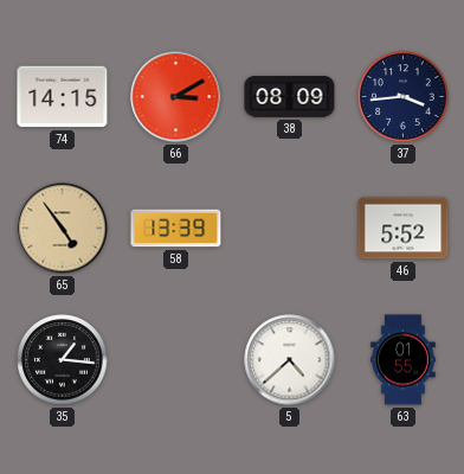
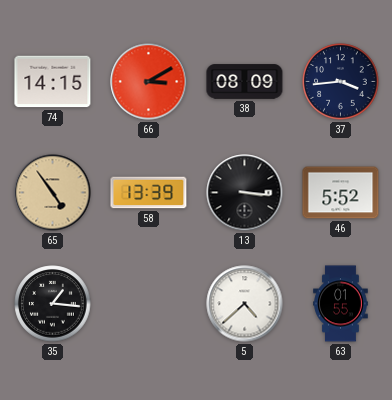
13: none -> 3:16 (245, 193)
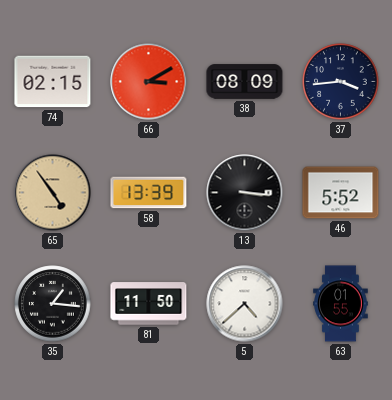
74: 14:15 -> 02:15 (53, 82)
81: none -> 11:50 (149, 304)
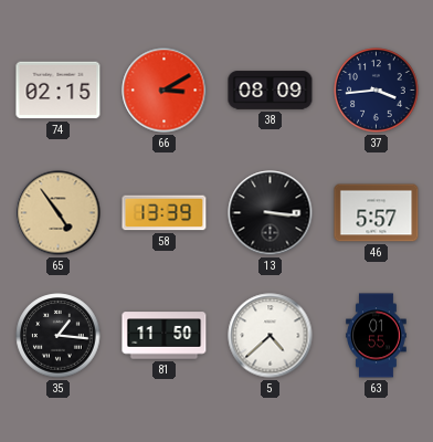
46: 5:52 -> 5:57 (377, 213)
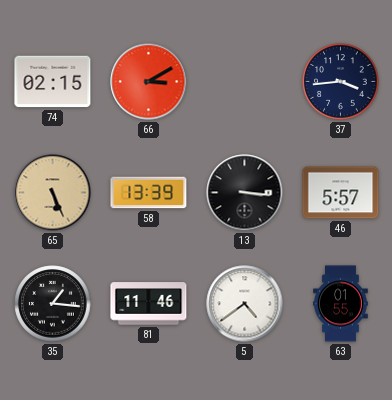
38: 08:09 -> none (271, 91)
65: 4:54 -> 5:26 (53, 193)
81: 11:50 -> 11:46 (149, 304)
5: 4:38 -> 4:39 (245, 304)
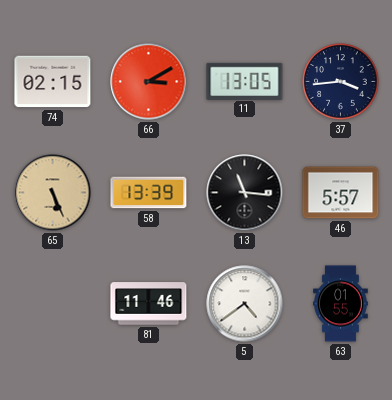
11: none -> 13:05 (245, 81)
13: 3:16 -> 11:16 (245, 193)
35: 1:16 -> none (53, 304)
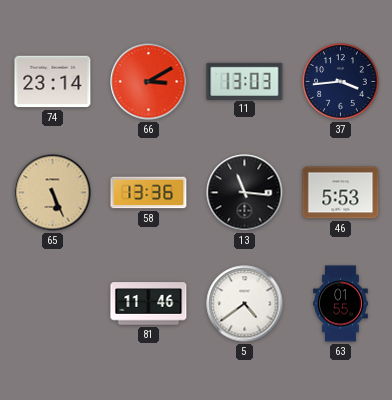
74: 02:15 -> 23:14 (53, 82)
11: 13:05 -> 13:03 (245, 81)
58: 13:39 -> 13:36 (149, 193)
46: 5:57 -> 5:53 (341, 193)
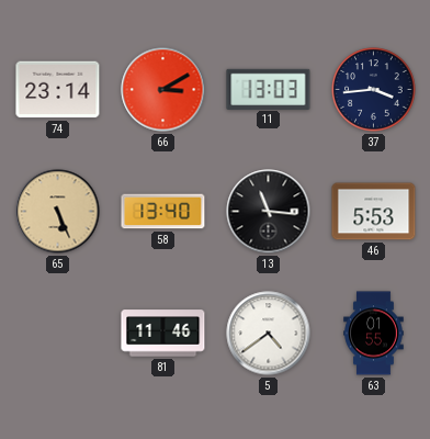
58: 13:36 -> 13:40 (163, 212)
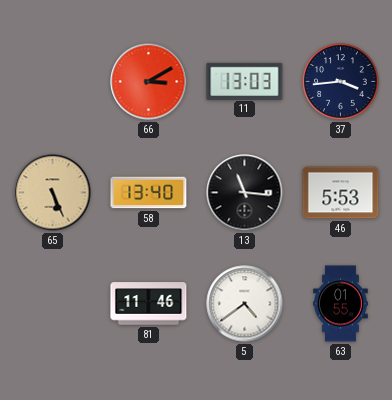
74: 23:14 -> none (58, 90)
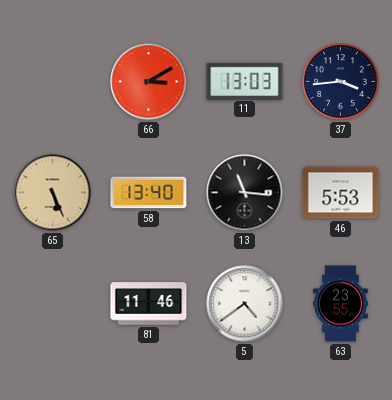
63: 01:55 -> 23:55 (341, 304)
